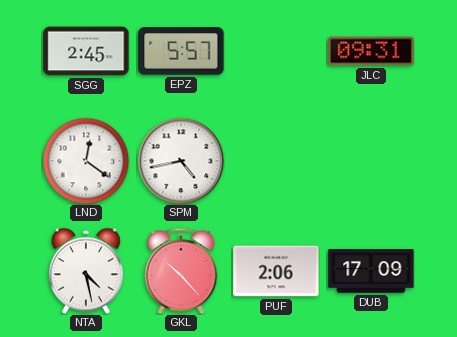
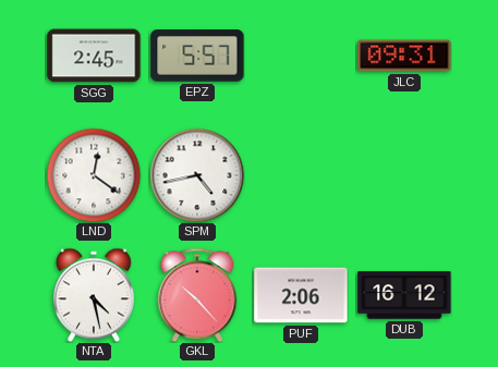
DUB: 17:09 -> 16:12 (404, 295)
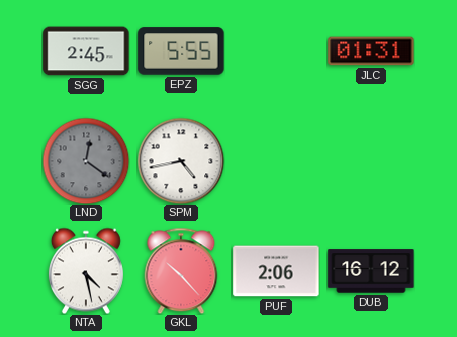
EPZ: 5:57 -> 5:55 (181, 51)
JLC: 09:31 -> 01:31 (371, 51)
LND dial: white -> grey (86, 161)
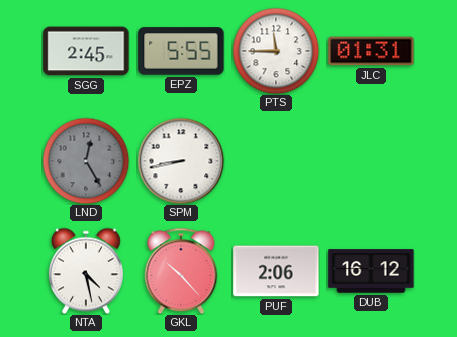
PTS: none -> 11:45 (276, 51)
LND: 12:21 -> 12:25 (86, 161)
SPM: 4:43 -> 8:43 (181, 161)
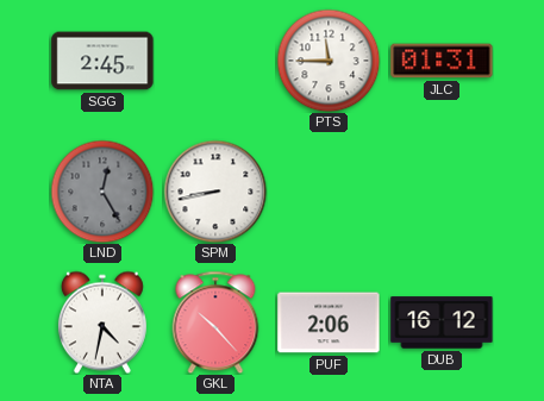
EPZ: 5:55 -> none (181, 51)
NTA: 4:28 -> 4:32 (102, 322)
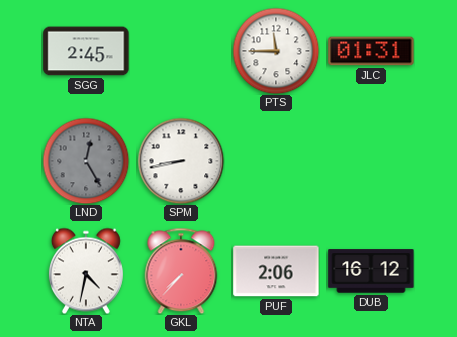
GKL: 10:23 -> 7:37 (181, 271)
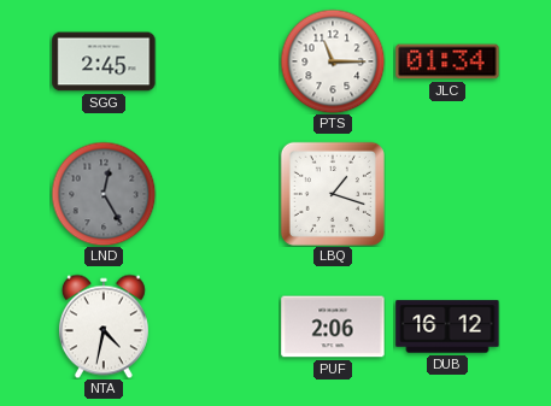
PTS: 11:45 -> 11:15 (333, 61)
JLC: 01:31 -> 01:34 (447, 61)
SPM: 8:43 -> none (181, 161)
LBQ: none -> 1:18 (333, 194)
GKL: 7:37 -> none (181, 271)
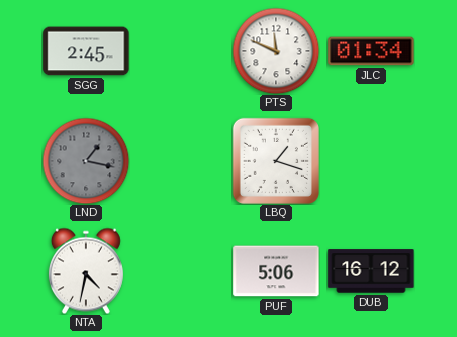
PTS: 11:15 -> 11:49 (276, 51)
LND: 12:25 -> 1:17 (86, 161)
PUF: 2:06 -> 5:06 (276, 271)
